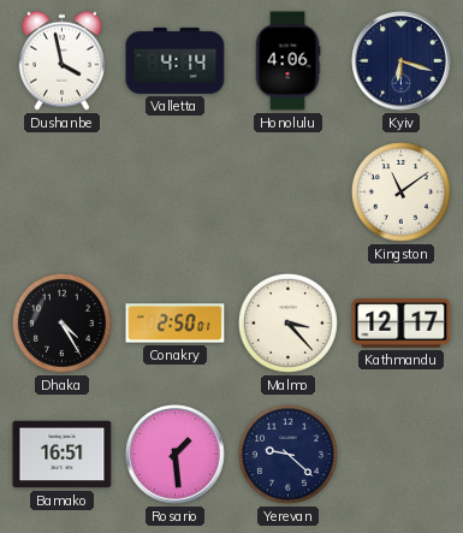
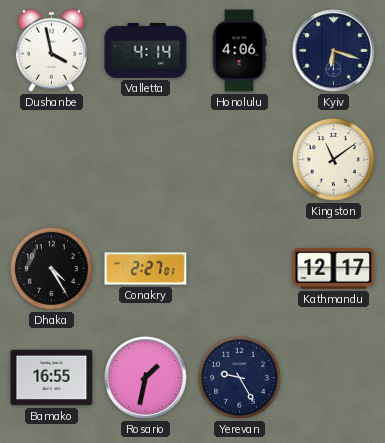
Conakry: 2:50 -> 2:27 (146, 269)
Malmo: 3:23 -> none (287, 322)
Bamako: 16:51 -> 16:55 (52, 378)
Rosario: 1:29 -> 1:32 (146, 378)
Yerevan: 9:22 -> 9:25 (239, 377)
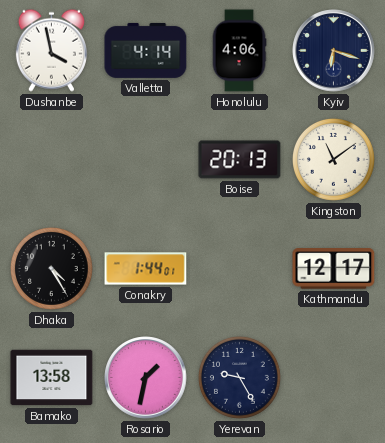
Boise: none -> 20:13 (240, 160)
Conakry: 2:27 -> 1:44 (146, 269)
Bamako: 16:55 -> 13:58 (52, 378)
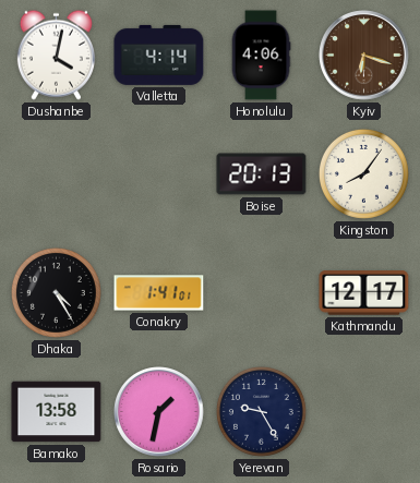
Dushanbe: 3:58 -> 4:02 (56, 55)
Kyiv dial: navy -> brown (364, 56)
Kingston: 11:09 -> 8:06 (363, 173)
Conakry: 1:44 -> 1:41 (159, 293)
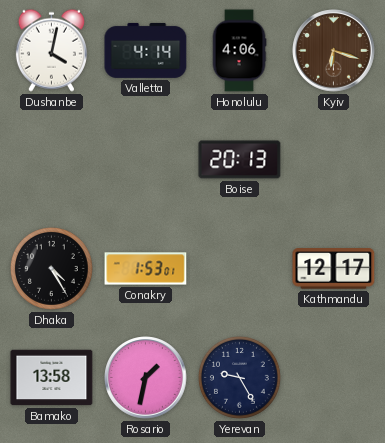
Kingston: 8:06 -> none (363, 173)
Conakry: 1:41 -> 1:53 (146, 269)
